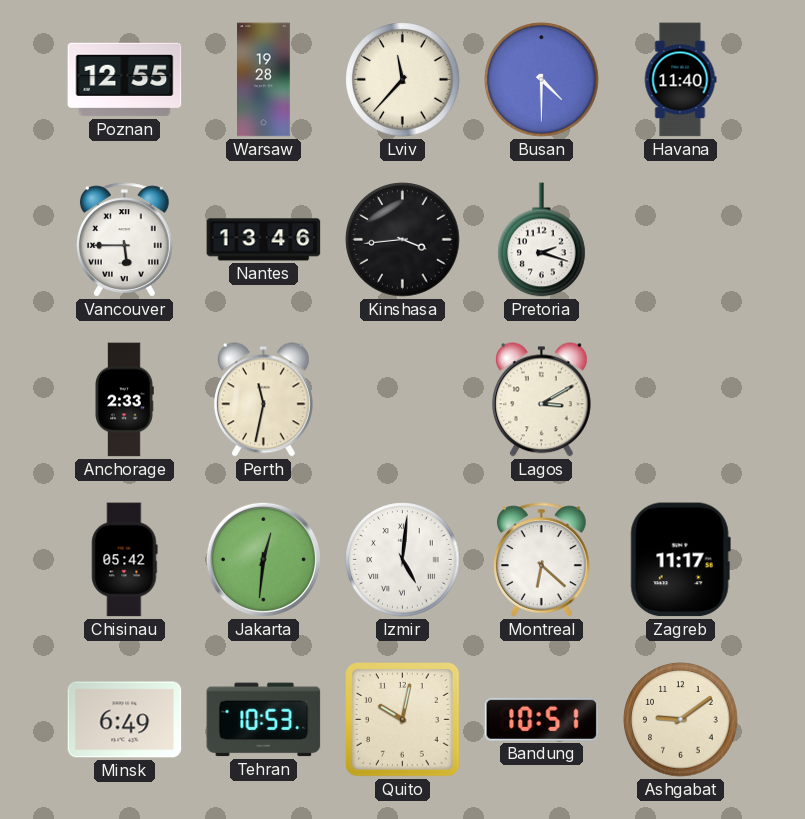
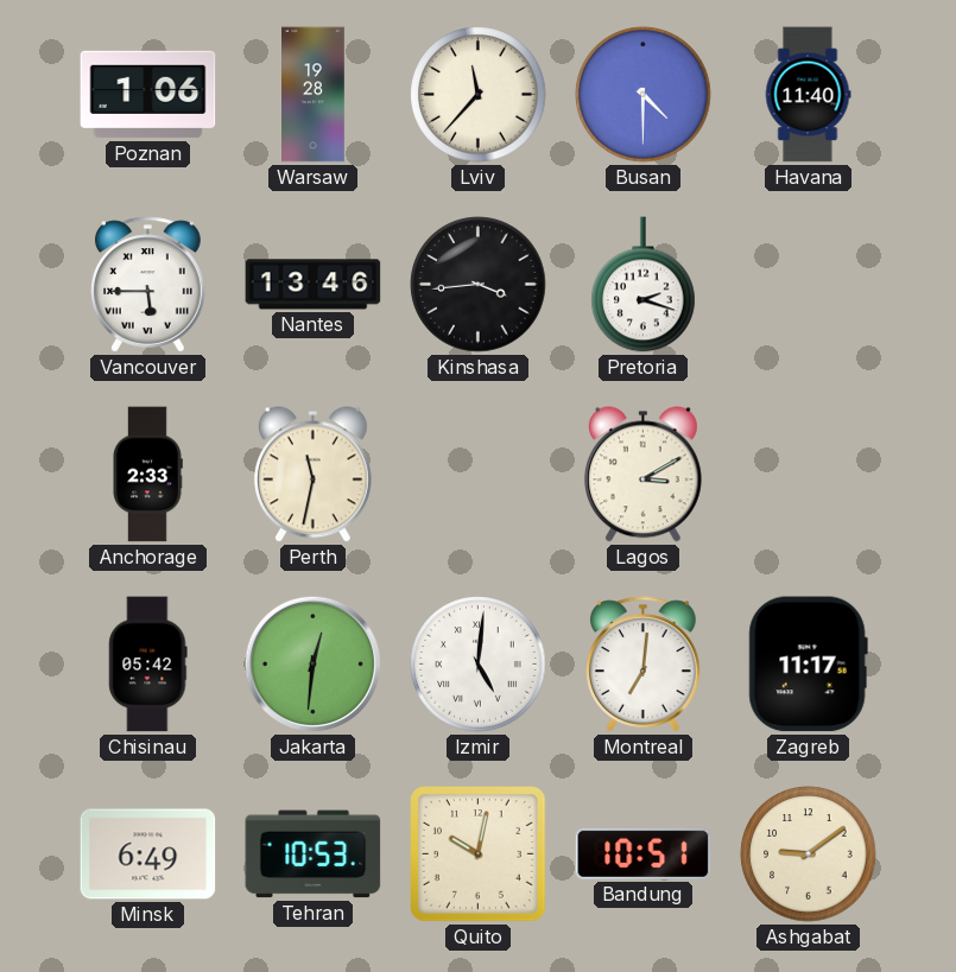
Poznan: 12:55 -> 1:06 (148, 95)
Montreal: 6:22 -> 7:01 (644, 665)
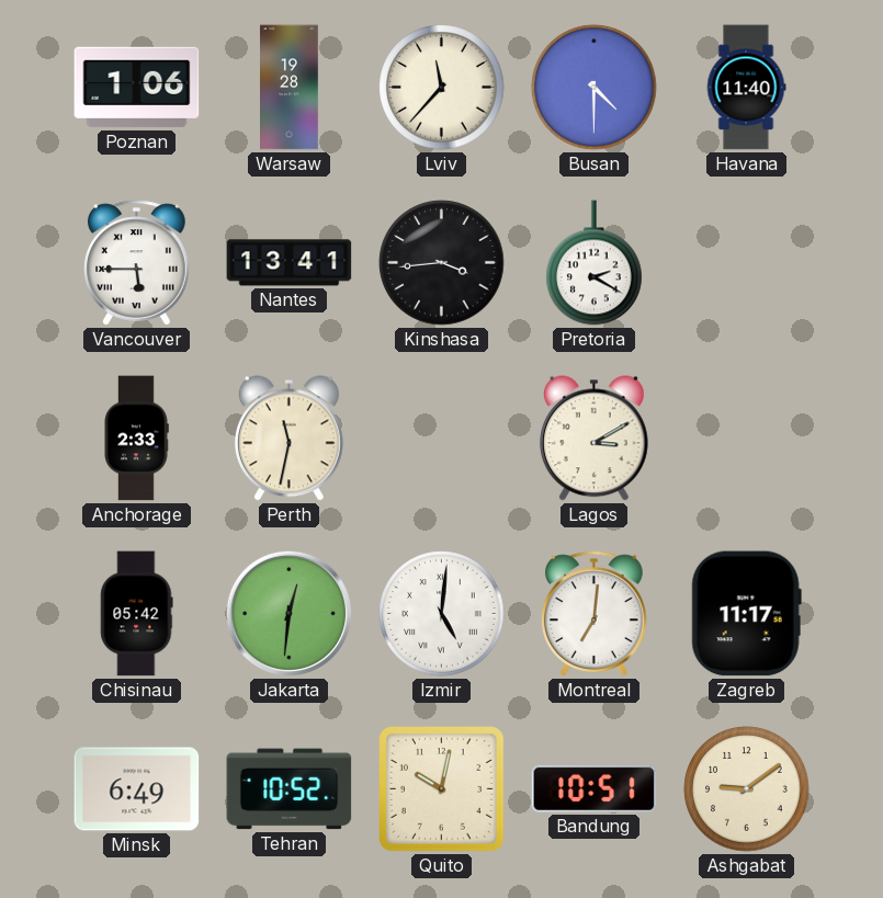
Nantes: 13:46 -> 13:41 (290, 263)
Pretoria: 2:18 -> 2:20 (595, 263)
Tehran: 10:53 -> 10:52 (290, 789)
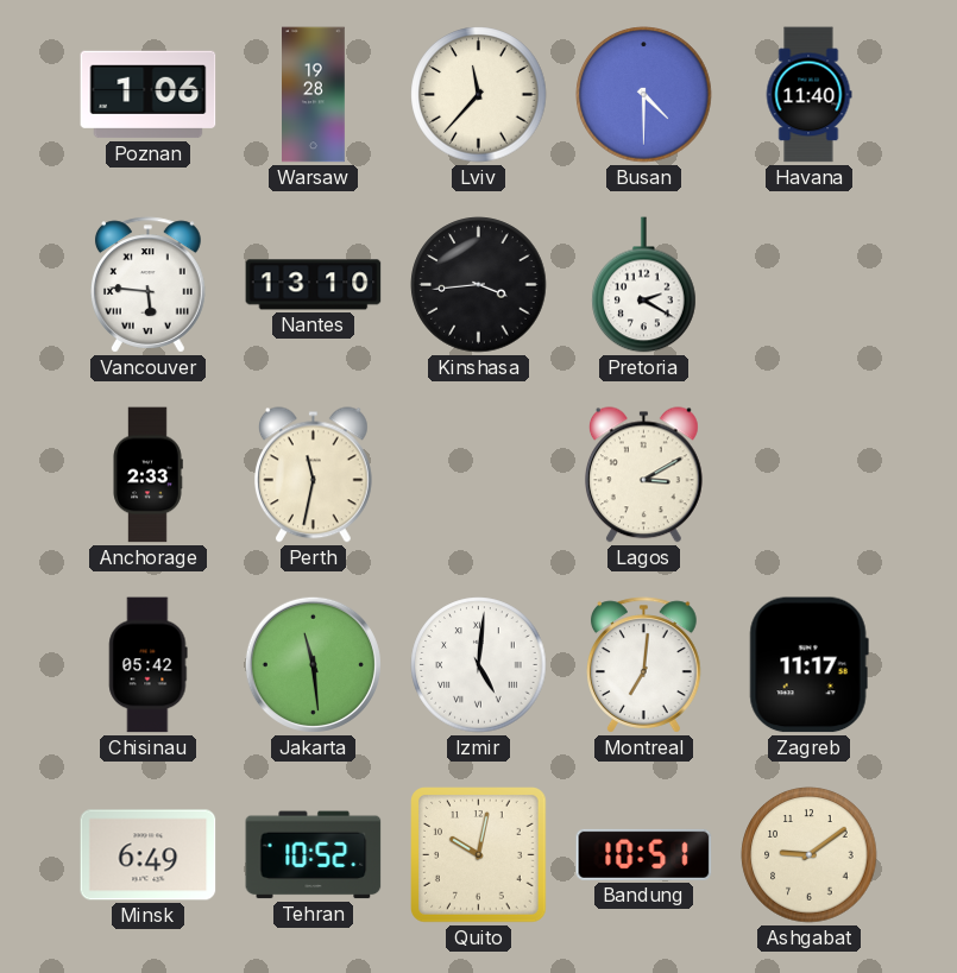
Vancouver: 5:45 -> 5:46 (149, 285)
Nantes: 13:41 -> 13:10 (314, 285)
Jakarta: 12:31 -> 11:29 (313, 664)
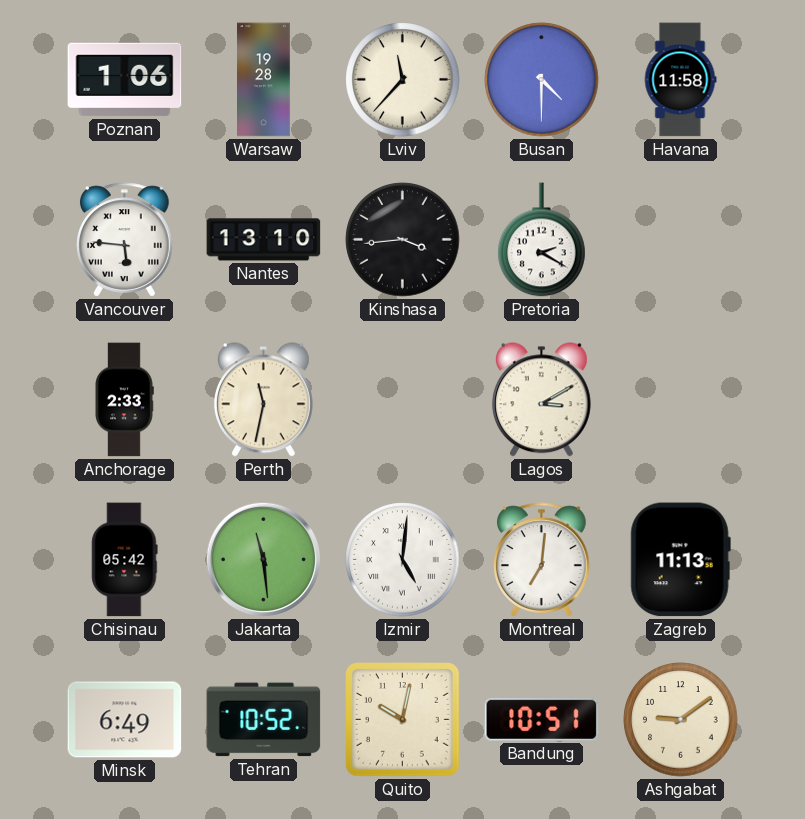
Havana: 11:40 -> 11:58 (680, 80)
Zagreb: 11:17 -> 11:13 (680, 560)
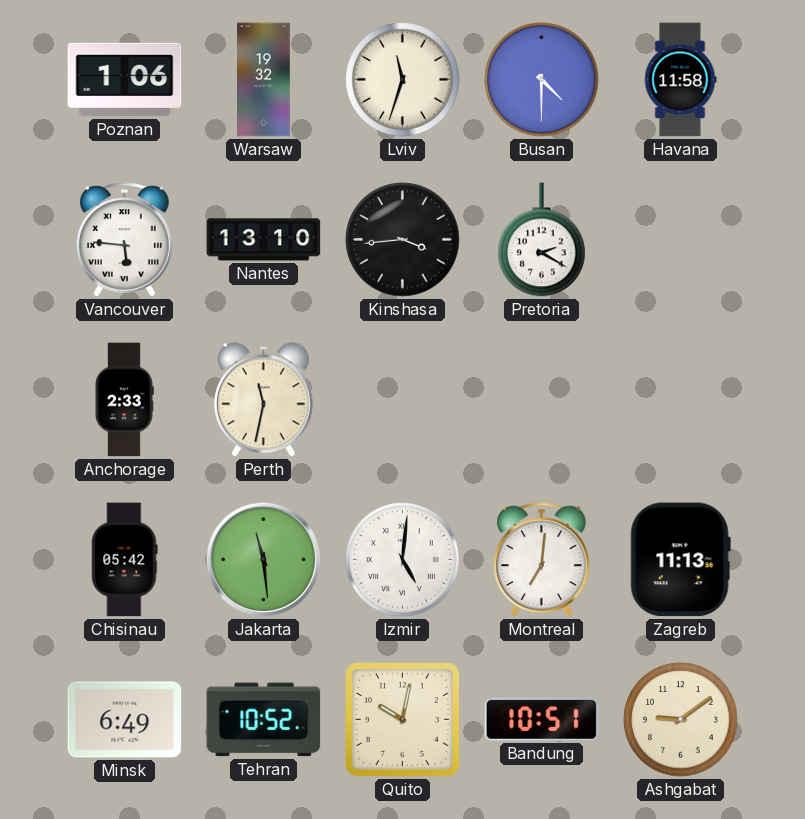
Warsaw: 19:28 -> 19:32 (264, 80)
Lviv: 11:37 -> 11:33 (403, 80)
Lagos: 3:10 -> none (541, 400)
